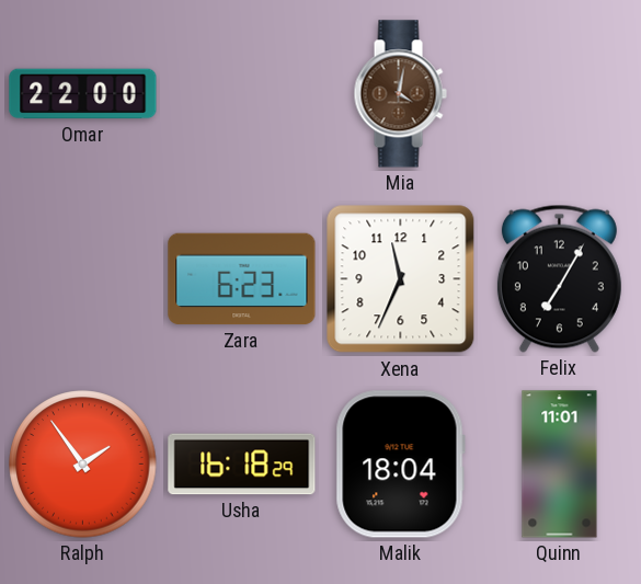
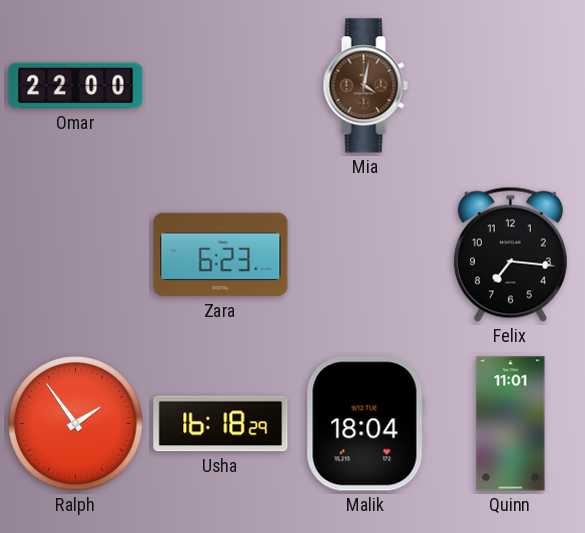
Xena: 11:34 -> none (401, 279)
Felix: 7:05 -> 7:16 (510, 254)
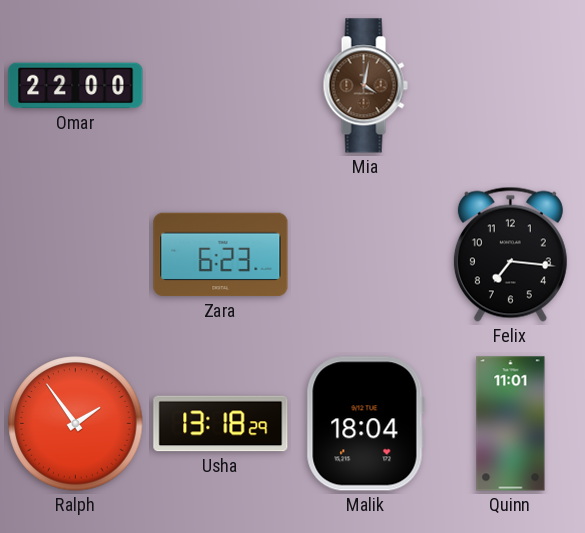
Usha: 16:18 -> 13:18 (221, 424)
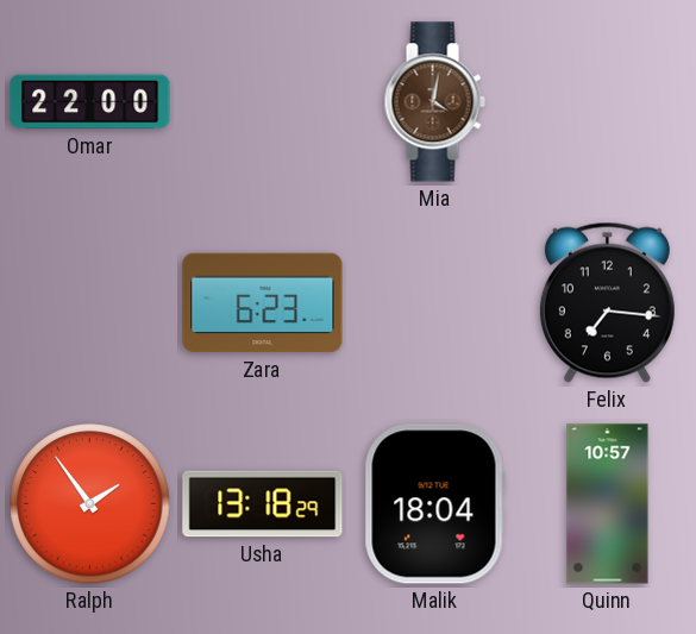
Quinn: 11:01 -> 10:57 (608, 504)
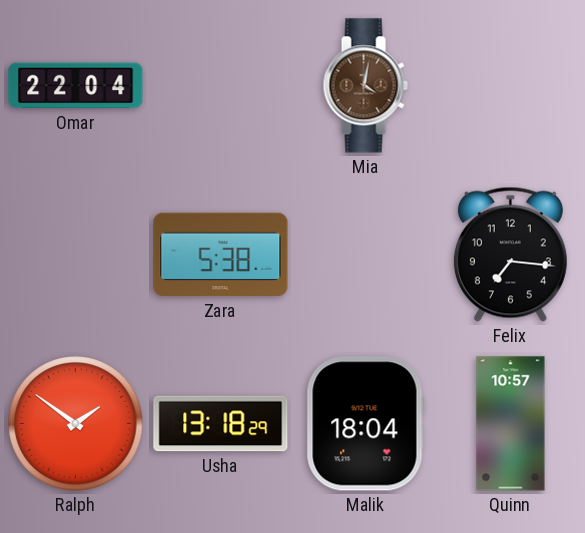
Omar: 22:00 -> 22:04 (76, 86)
Zara: 6:23 -> 5:38 (221, 255)
Ralph: 1:54 -> 1:51 (76, 424)
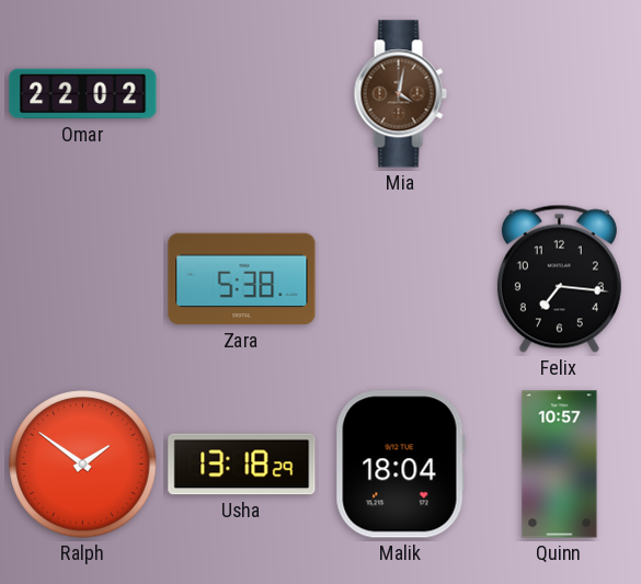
Omar: 22:04 -> 22:02 (83, 94)
